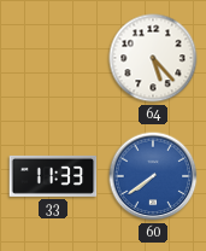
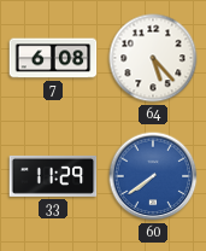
7: none -> 6:08 (53, 58)
33: 11:33 -> 11:29 (53, 176)
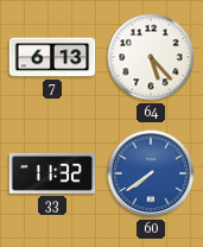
7: 6:08 -> 6:13 (52, 57)
33: 11:29 -> 11:32 (52, 173)
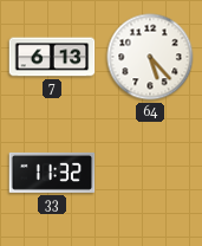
60: 7:39 -> none (151, 173)
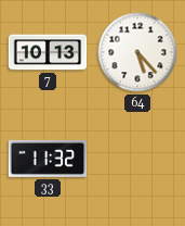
7: 6:13 -> 10:13 (48, 52)
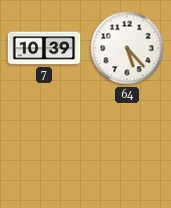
7: 10:13 -> 10:39 (44, 48)
33: 11:32 -> none (48, 159)
